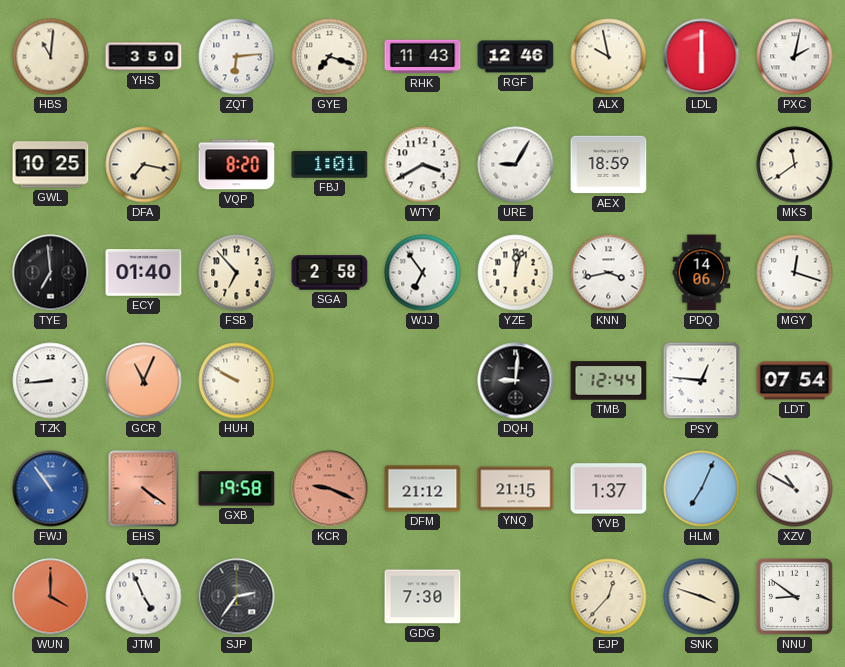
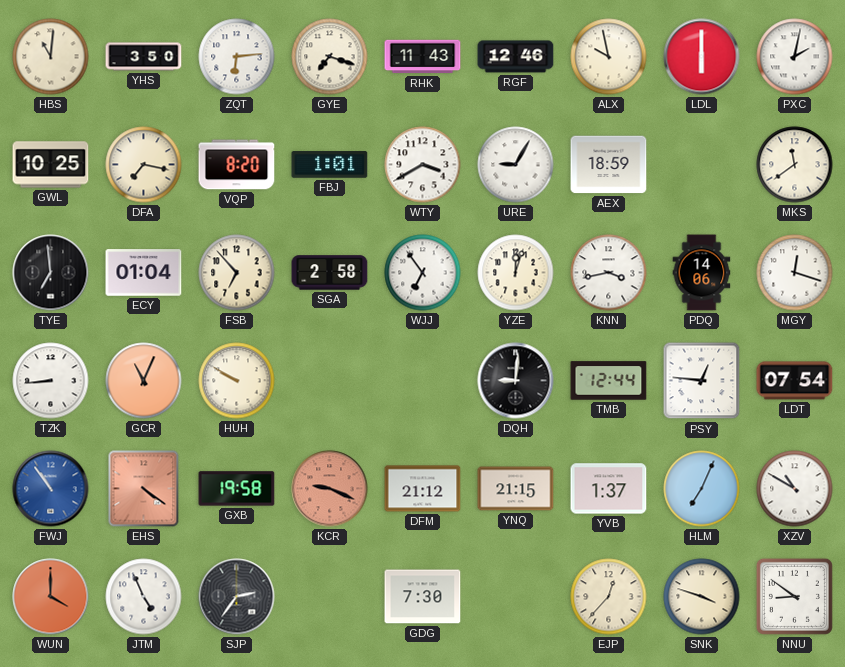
ECY: 01:40 -> 01:04 (144, 273)
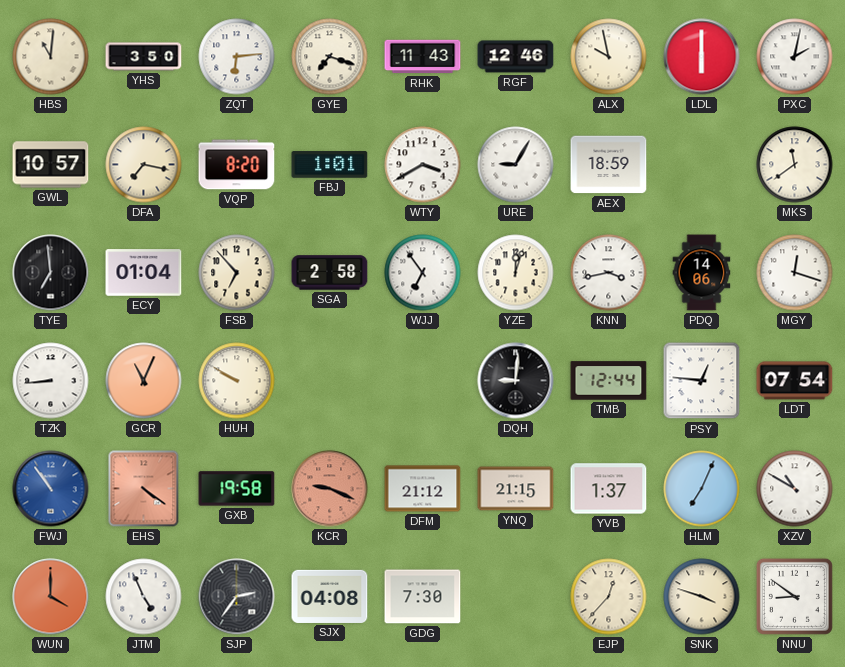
GWL: 10:25 -> 10:57 (51, 165)
SJX: none -> 04:08 (330, 596)
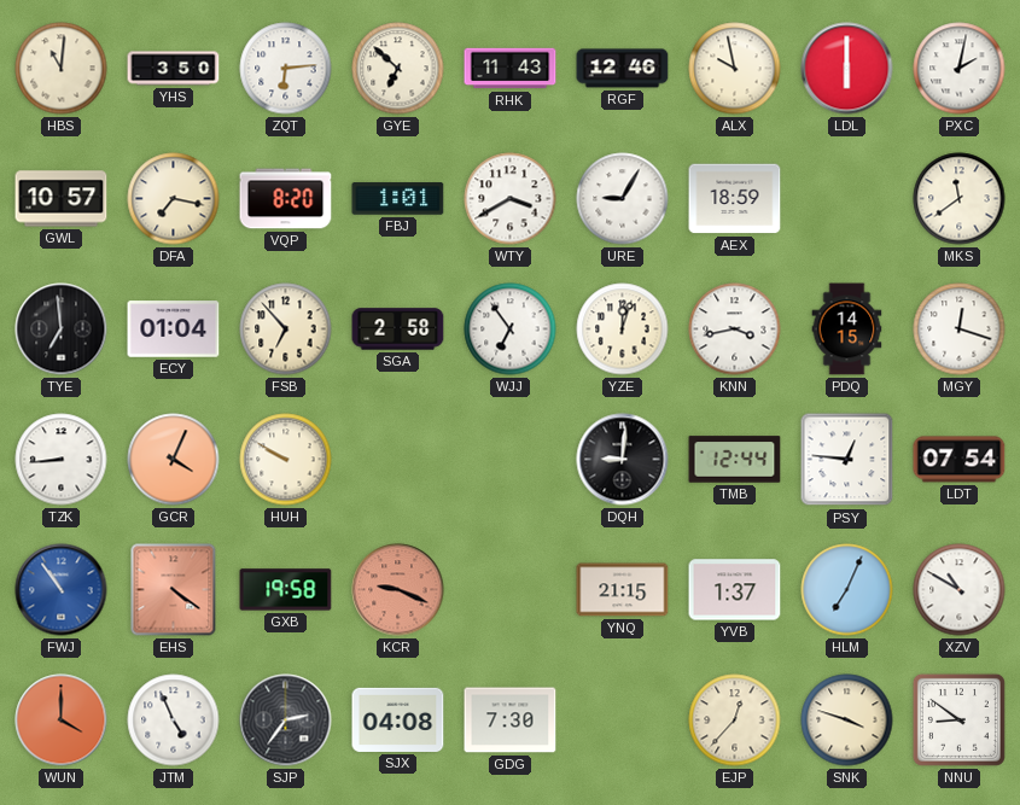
GYE: 7:18 -> 6:52 (398, 69)
PDQ: 14:06 -> 14:15 (847, 329)
GCR: 11:04 -> 4:04 (174, 460)
DFM: 21:12 -> none (423, 489)
